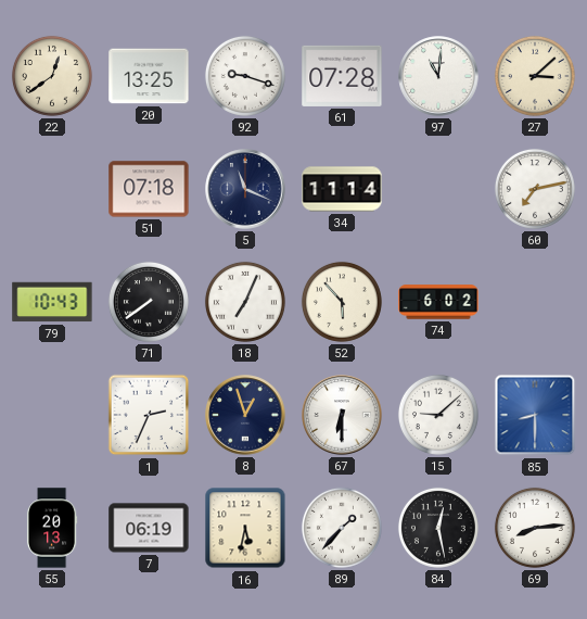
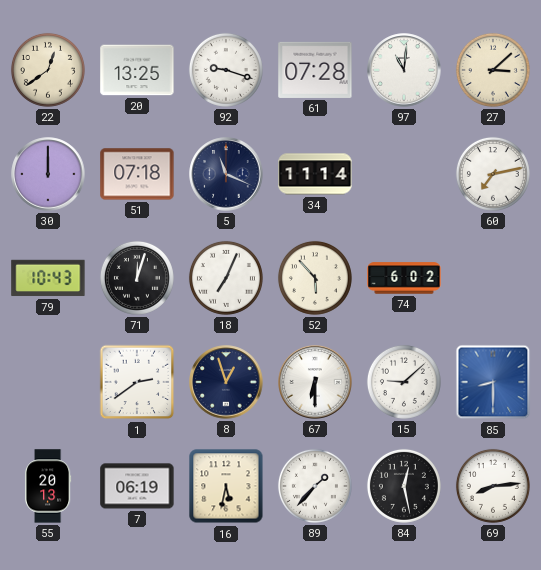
30: none -> 12:00 (48, 174)
71: 7:39 -> 12:03 (137, 278)
1: 2:34 -> 2:39 (137, 382)
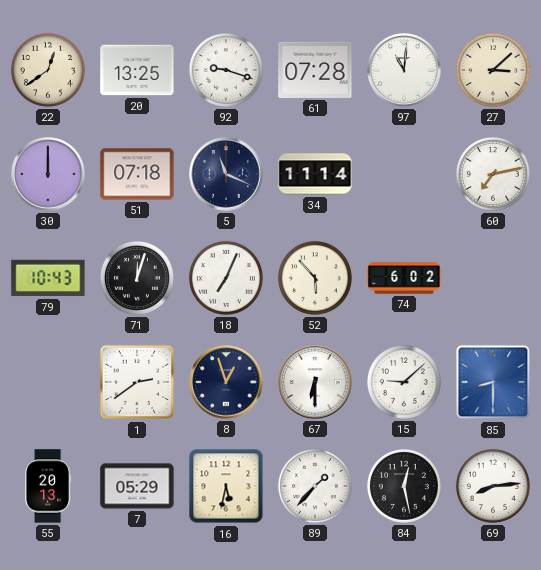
7: 06:19 -> 05:29 (137, 486)
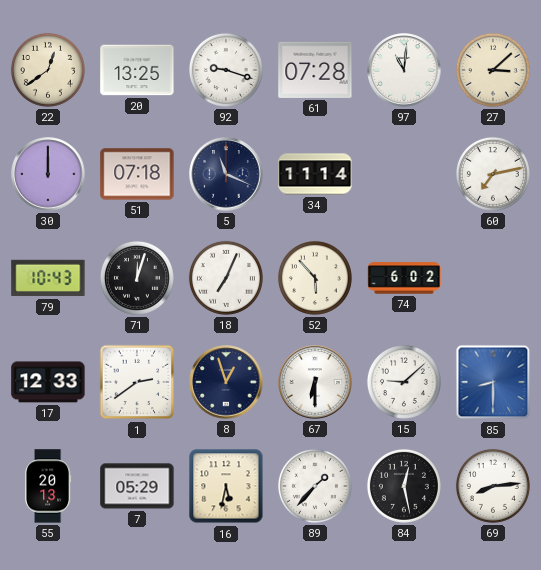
17: none -> 12:33 (48, 382)
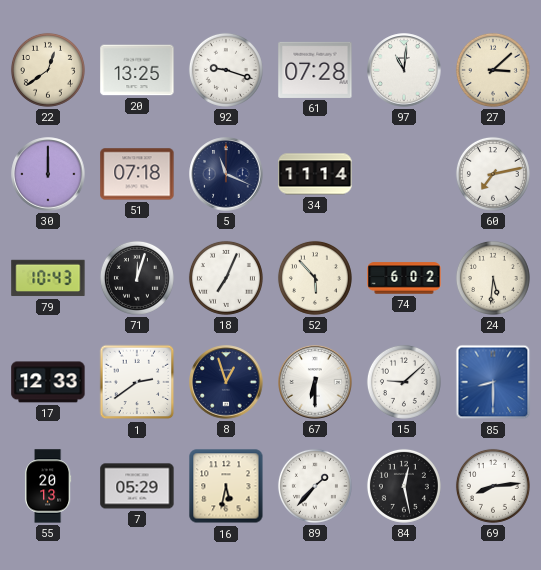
24: none -> 5:31 (493, 278)
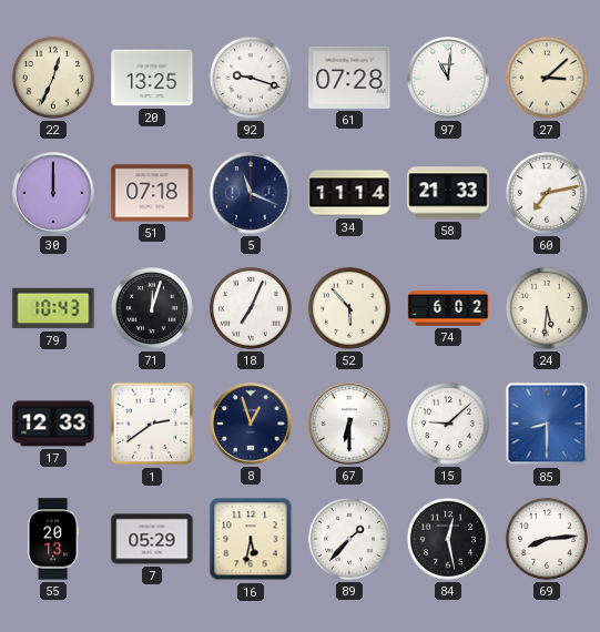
22: 12:39 -> 12:34 (53, 78)
58: none -> 21:33 (448, 193)
